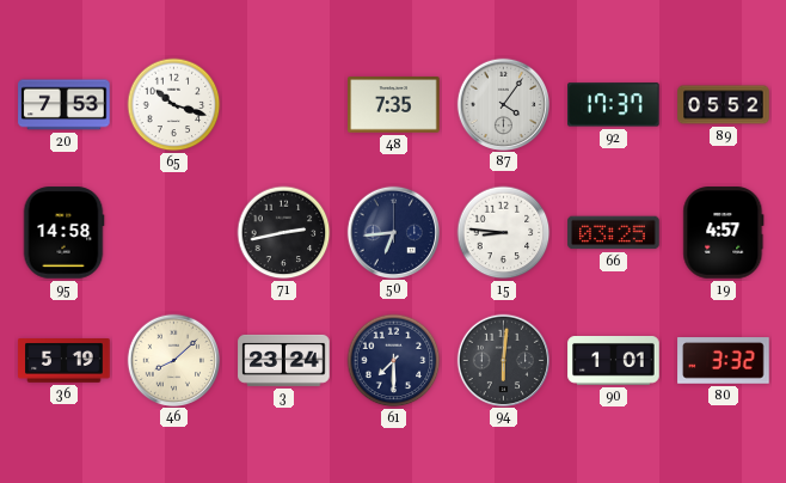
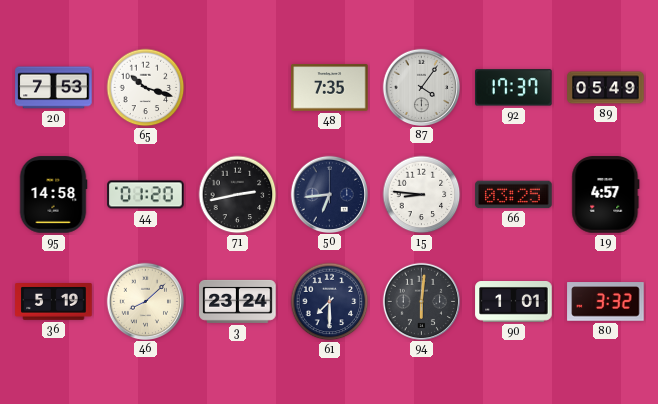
89: 05:52 -> 05:49 (606, 88)
44: none -> 01:20 (146, 195)
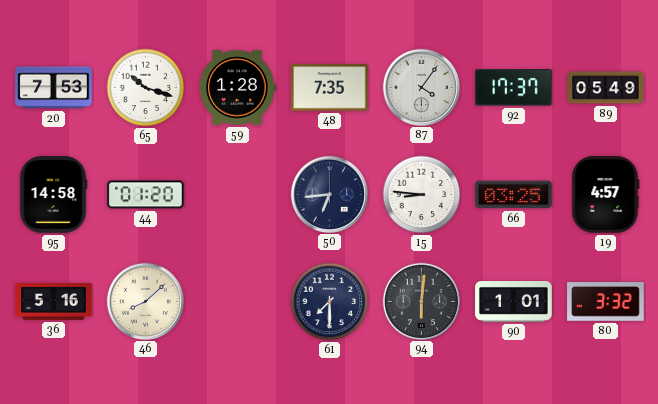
59: none -> 1:28 (237, 88)
71: 2:43 -> none (238, 195)
36: 5:19 -> 5:16 (54, 302)
3: 23:24 -> none (238, 301)
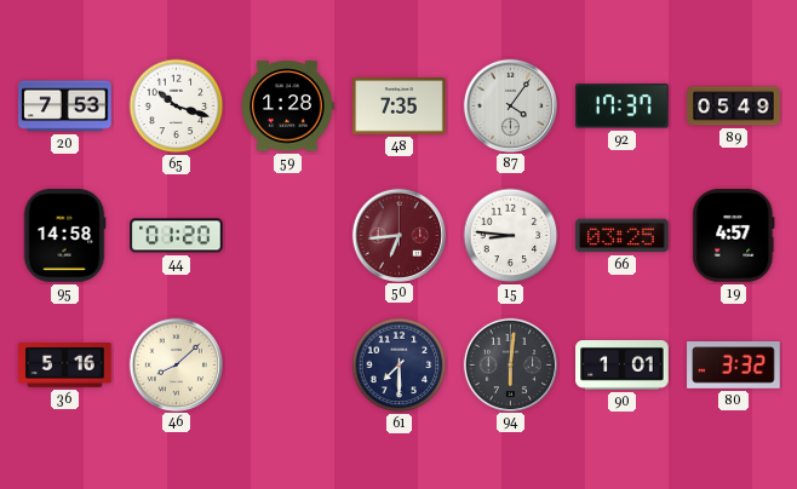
50 dial: navy -> burgundy (398, 235)
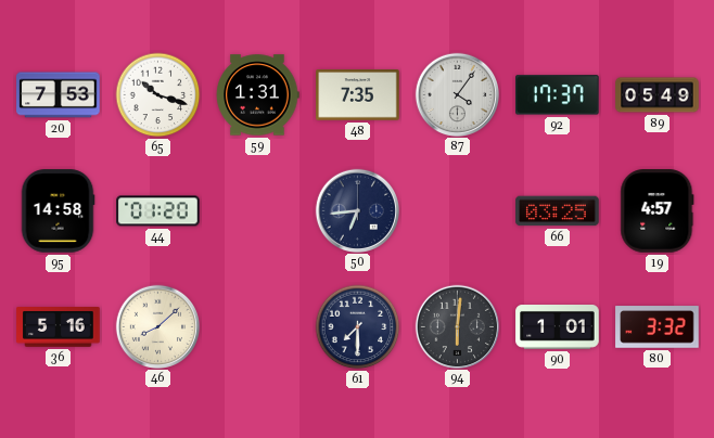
59: 1:28 -> 1:31 (257, 95)
50 dial: burgundy -> navy (357, 210)
15: 8:46 -> none (511, 236)
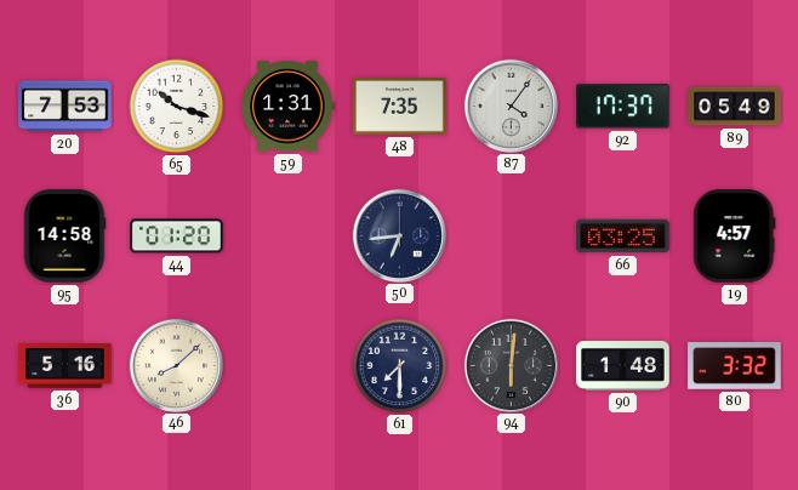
90: 1:01 -> 1:48 (623, 366)
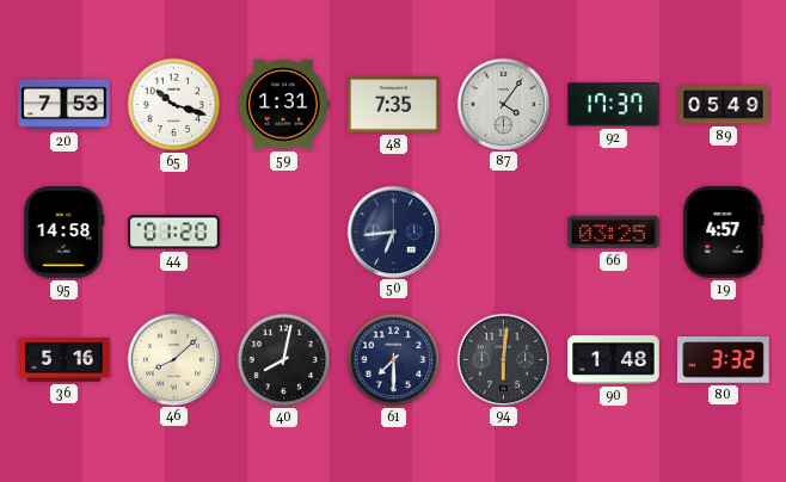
40: none -> 8:02 (284, 360)
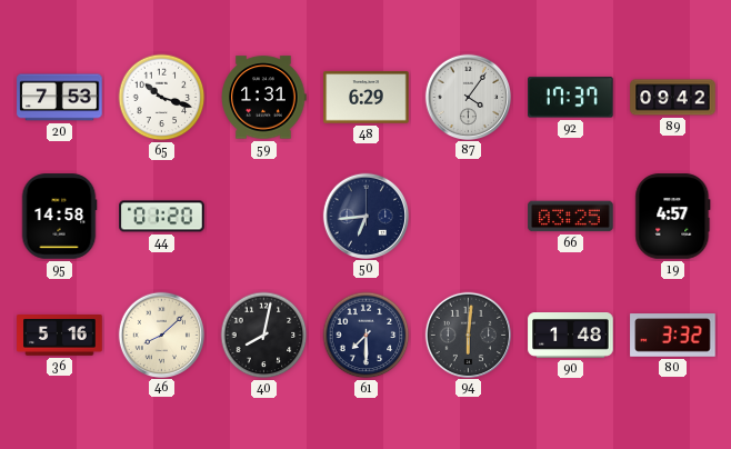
48: 7:35 -> 6:29 (367, 98)
89: 05:49 -> 09:42 (673, 98)
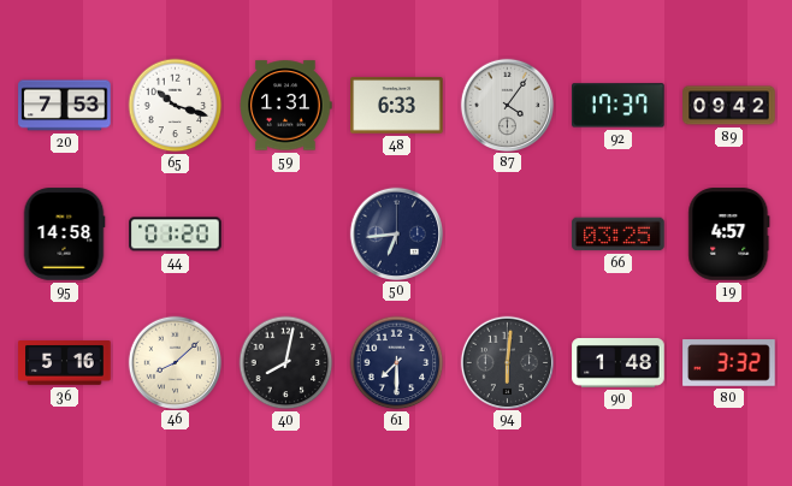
48: 6:29 -> 6:33 (397, 106)
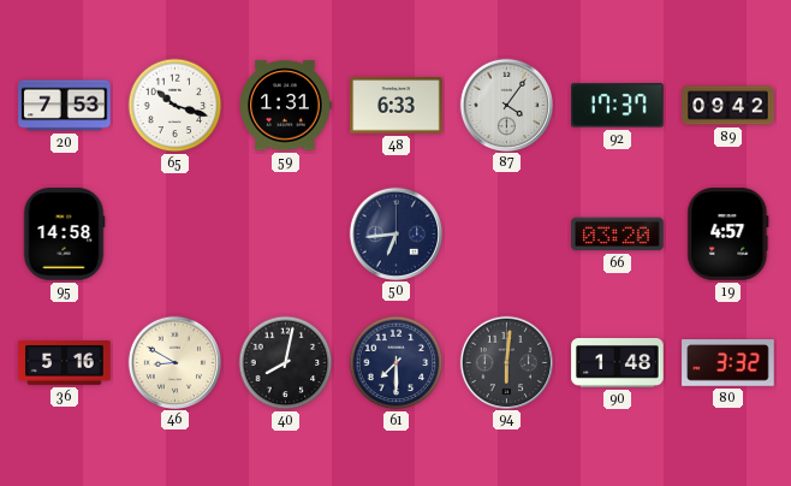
44: 01:20 -> none (176, 235)
66: 03:25 -> 03:20 (618, 235)
46: 8:08 -> 8:50 (174, 362)
